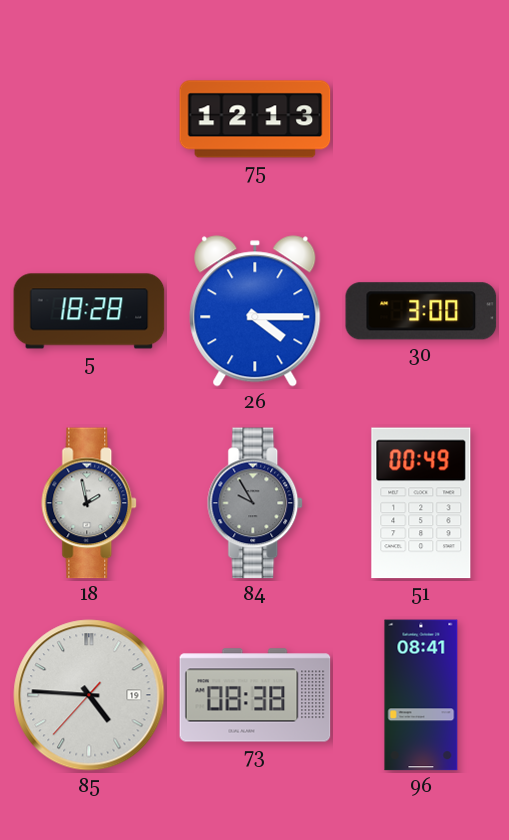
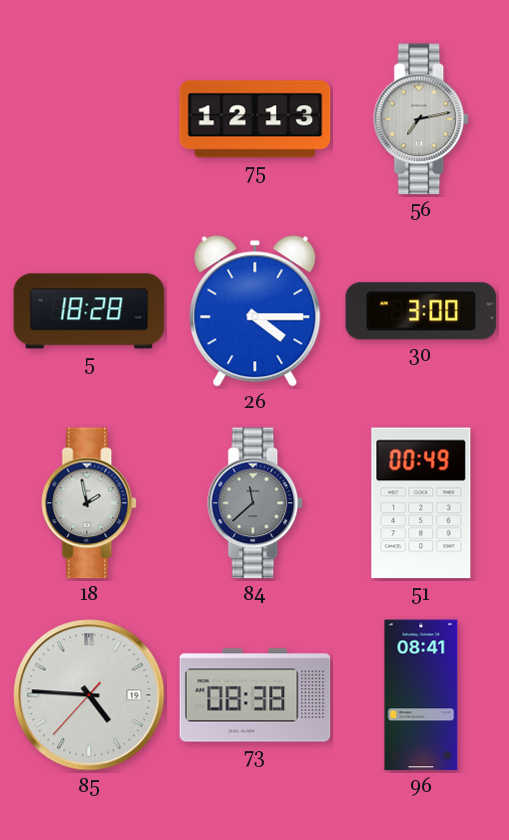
56: none -> 7:13 (422, 119)
84: 9:55 -> 11:38 (256, 503)
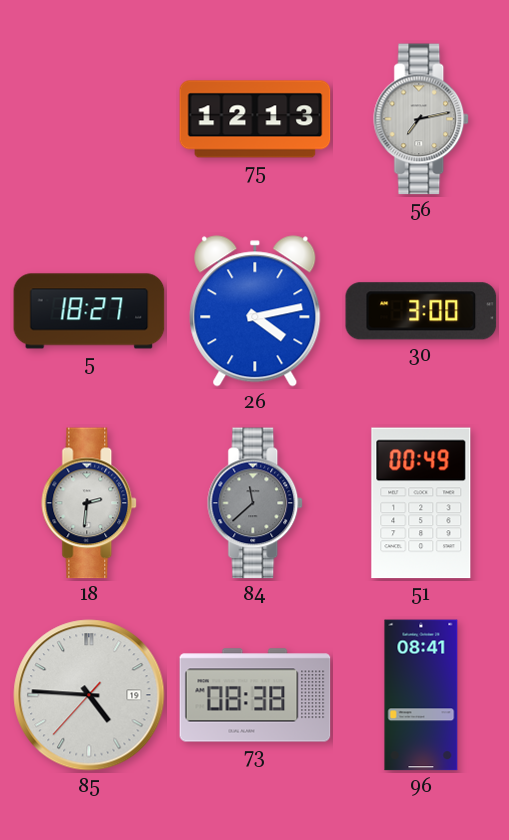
5: 18:28 -> 18:27 (89, 311)
26: 4:15 -> 4:13 (255, 311)
18: 1:58 -> 2:31 (90, 503)
